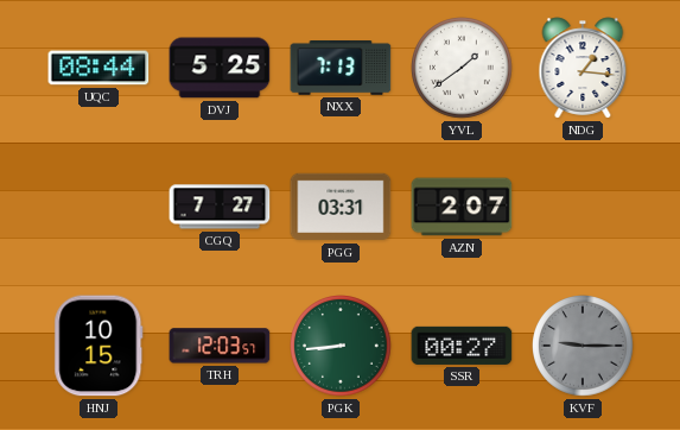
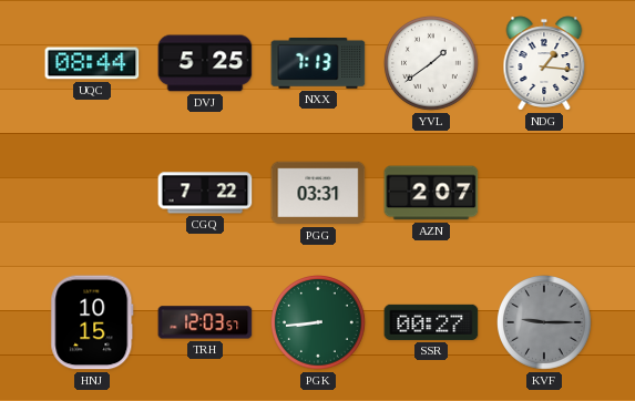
CGQ: 7:27 -> 7:22 (205, 193)
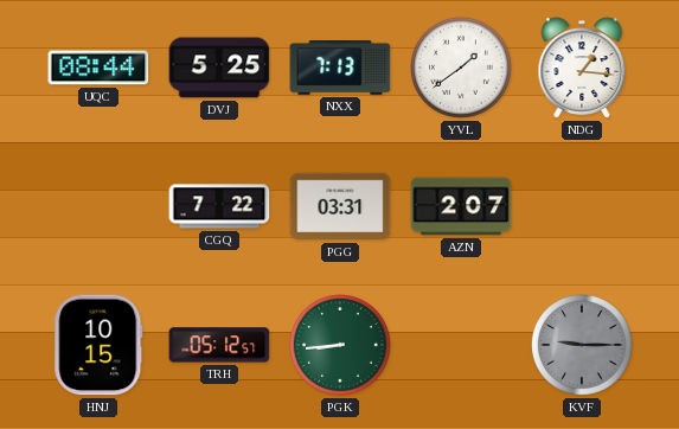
TRH: 12:03 -> 05:12 (219, 345)
SSR: 00:27 -> none (431, 322)
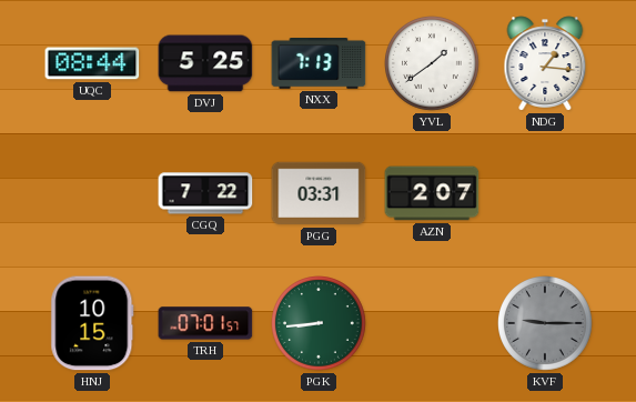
TRH: 05:12 -> 07:01 (205, 323)
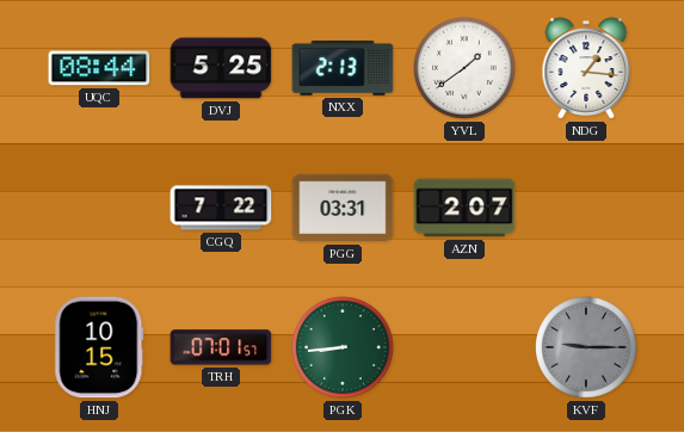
NXX: 7:13 -> 2:13 (343, 69)
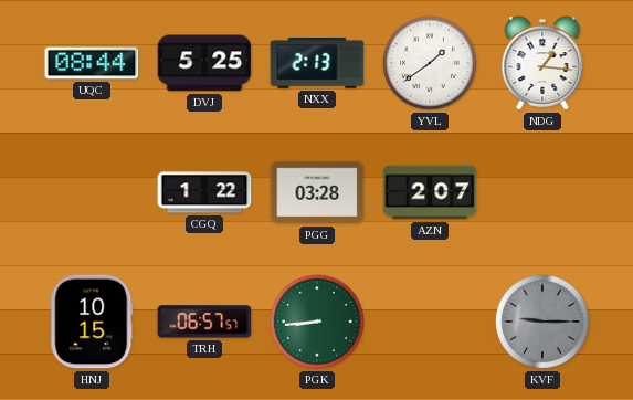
CGQ: 7:22 -> 1:22 (204, 192)
PGG: 03:31 -> 03:28 (317, 192)
TRH: 07:01 -> 06:57 (204, 322)
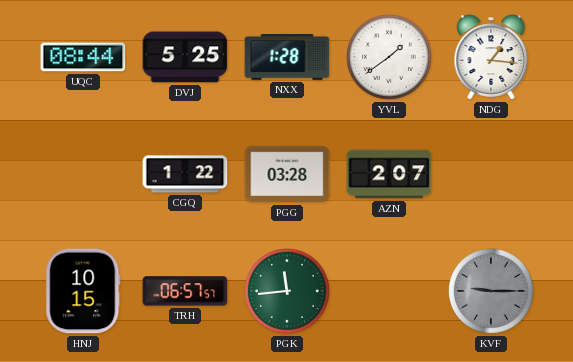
NXX: 2:13 -> 1:28 (287, 58)
PGK: 8:44 -> 11:44 (288, 292)
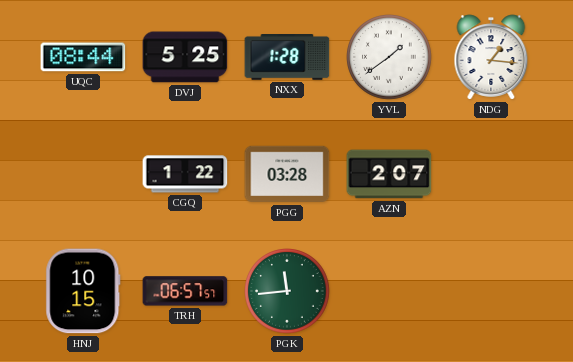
KVF: 9:15 -> none (492, 292)
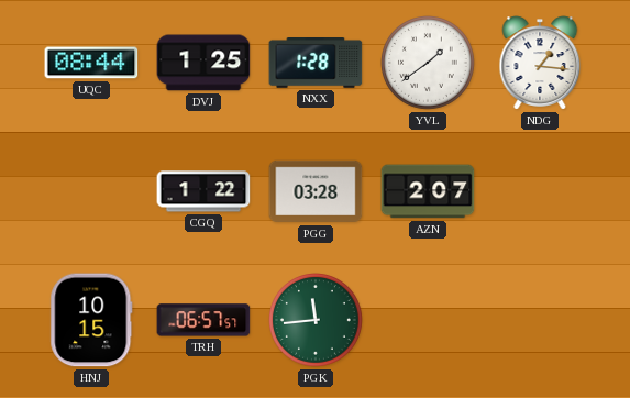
DVJ: 5:25 -> 1:25 (203, 63)
